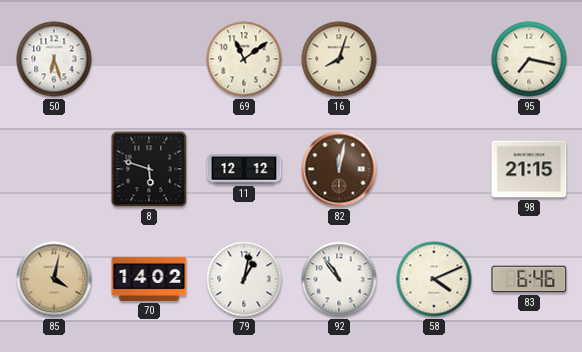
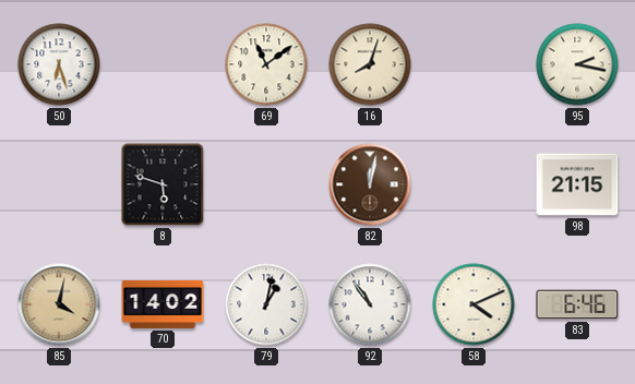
95: 7:17 -> 2:17 (577, 64)
11: 12:12 -> none (244, 169)
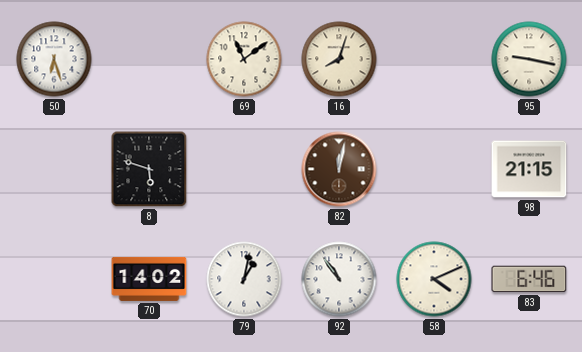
95: 2:17 -> 9:17 (529, 59)
85: 4:02 -> none (59, 304)
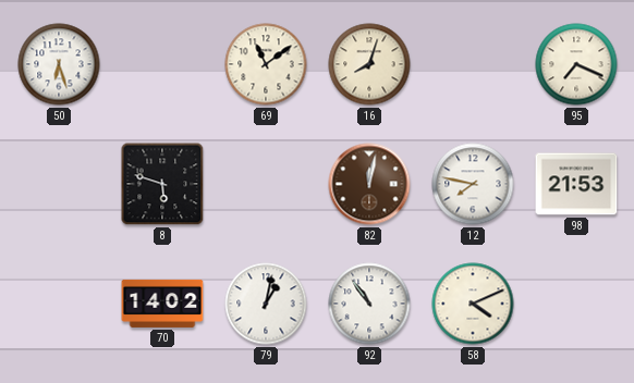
95: 9:17 -> 7:19 (576, 64)
12: none -> 7:47 (473, 184)
98: 21:15 -> 21:53 (576, 184)
83: 6:46 -> none (529, 279)
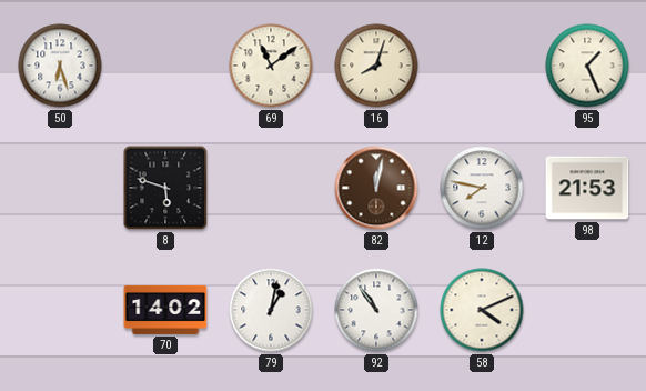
95: 7:19 -> 1:26 (587, 66)
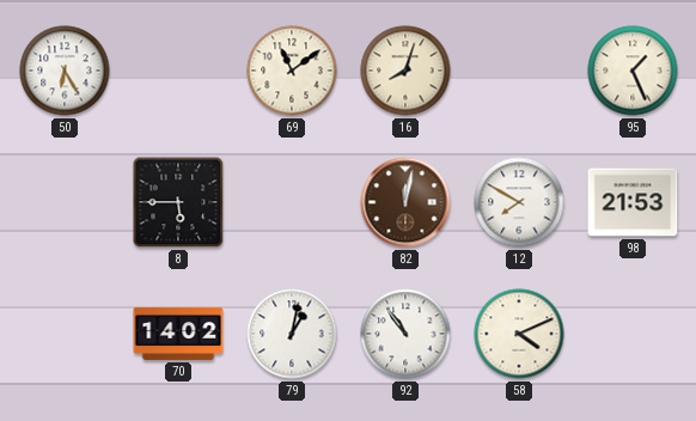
50: 6:27 -> 6:25 (65, 71)
8: 5:48 -> 5:45 (178, 202)
12: 7:47 -> 7:50 (519, 202)
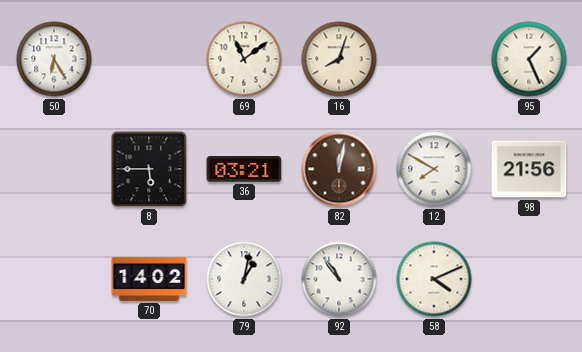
36: none -> 03:21 (244, 169)
98: 21:53 -> 21:56 (529, 169)
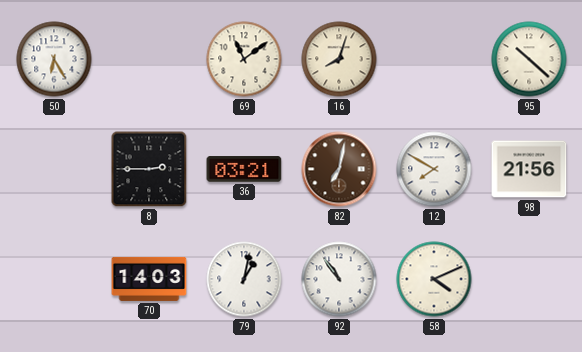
95: 1:26 -> 10:22 (529, 59)
8: 5:45 -> 2:45 (149, 169)
82: 12:02 -> 7:02 (339, 169)
70: 14:02 -> 14:03 (149, 279)
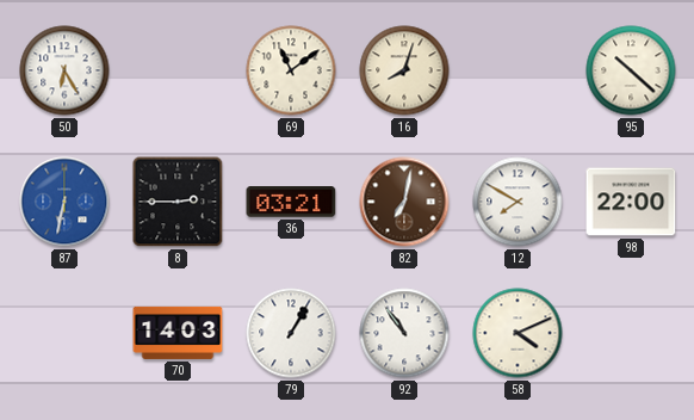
87: none -> 6:32 (64, 202)
98: 21:56 -> 22:00 (631, 202)
79: 1:02 -> 1:05 (291, 333)
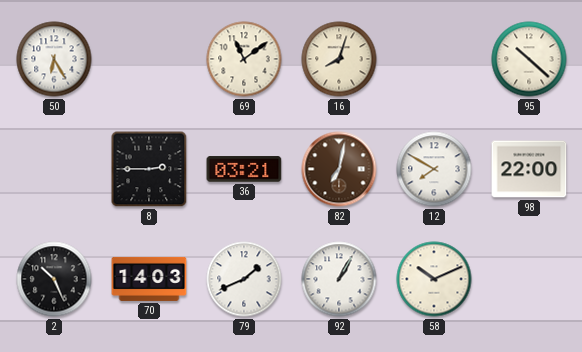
87: 6:32 -> none (64, 202)
2: none -> 10:26 (54, 279)
79: 1:05 -> 1:41 (244, 279)
92: 10:54 -> 1:05 (339, 279)
58: 4:11 -> 10:11 (434, 279)
